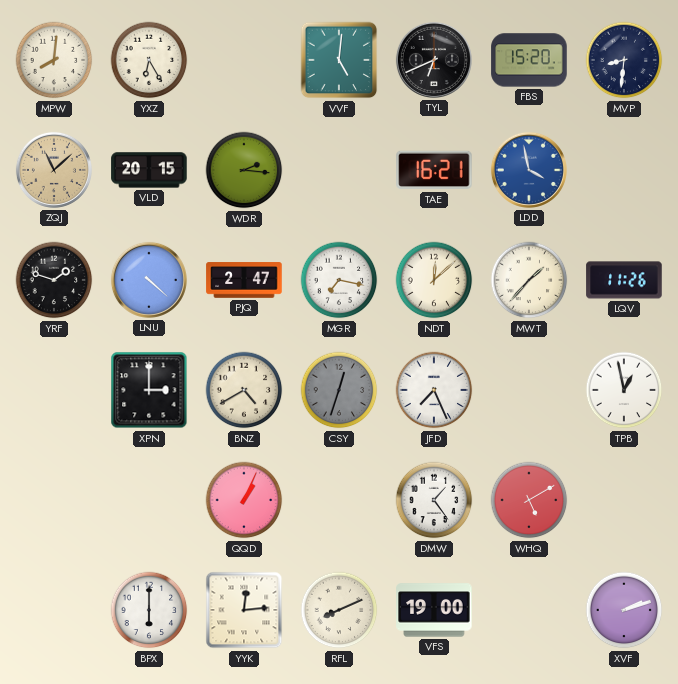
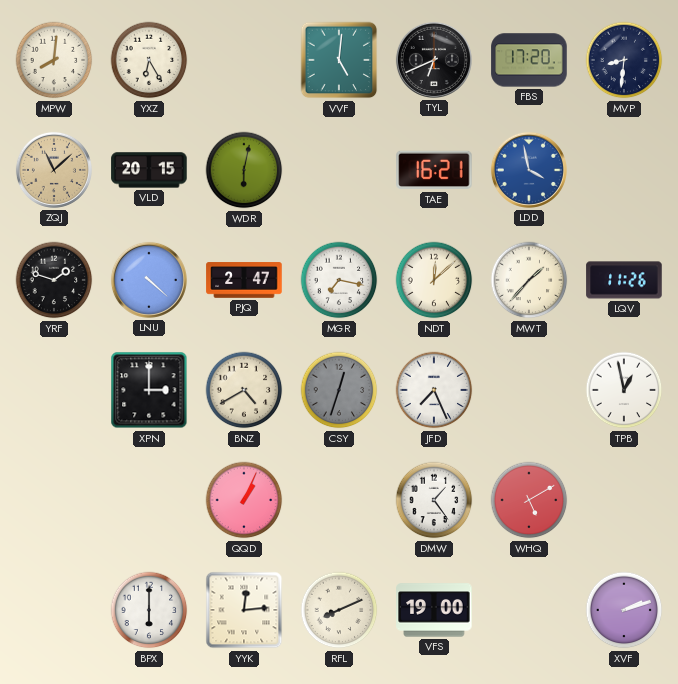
FBS: 15:20 -> 17:20 (529, 60)
WDR: 2:16 -> 6:02 (244, 170)
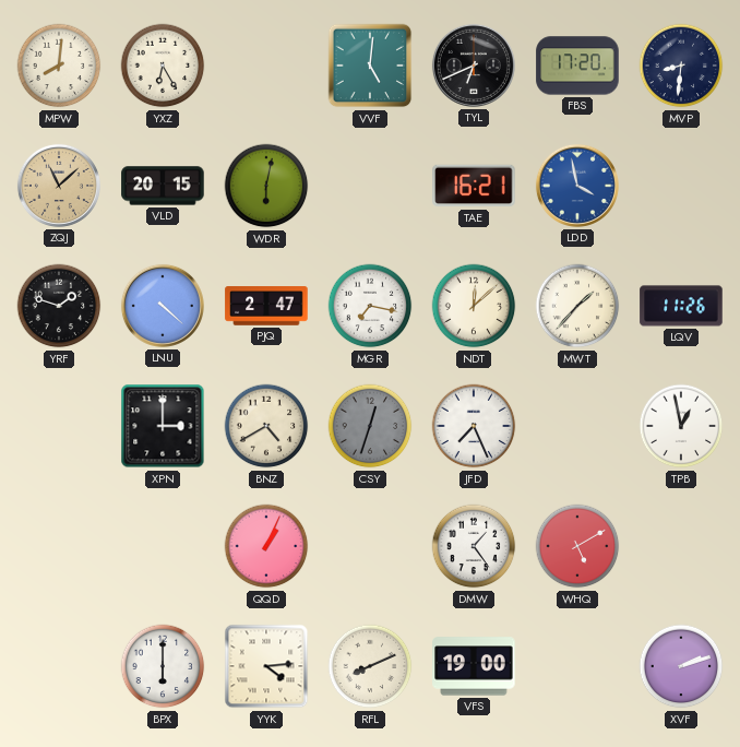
YYK: 12:14 -> 4:14 (266, 666)
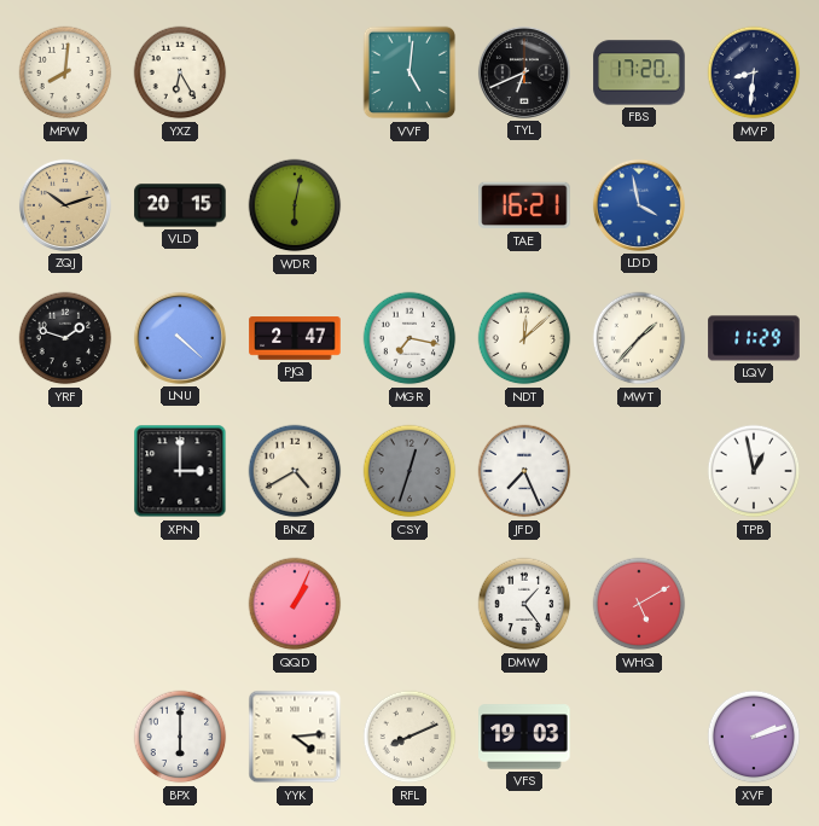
ZQJ: 11:08 -> 10:12 (65, 205)
LQV: 11:26 -> 11:29 (754, 338)
VFS: 19:00 -> 19:03 (524, 737)
